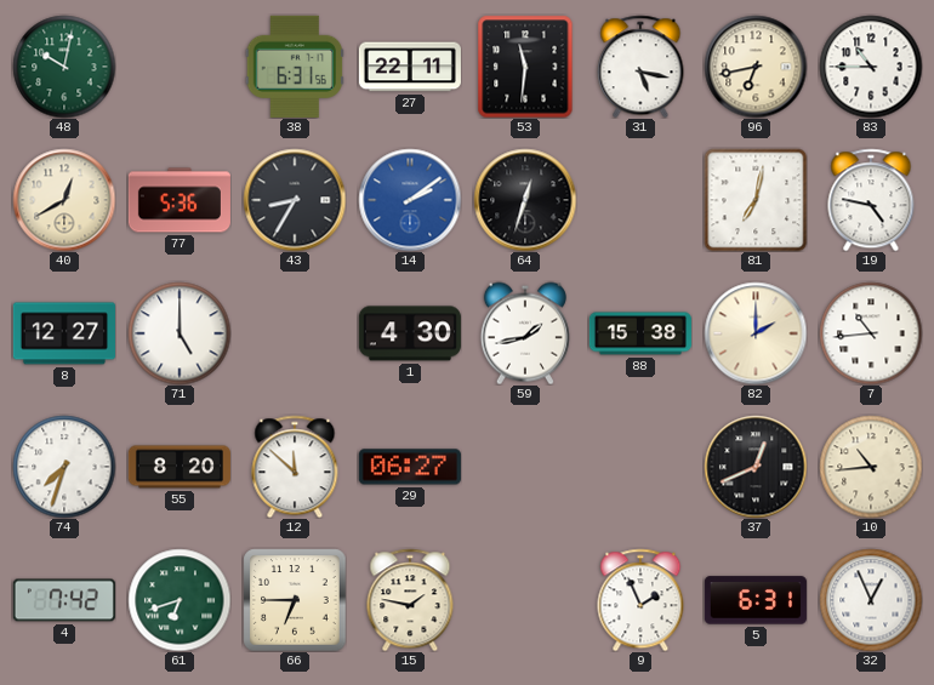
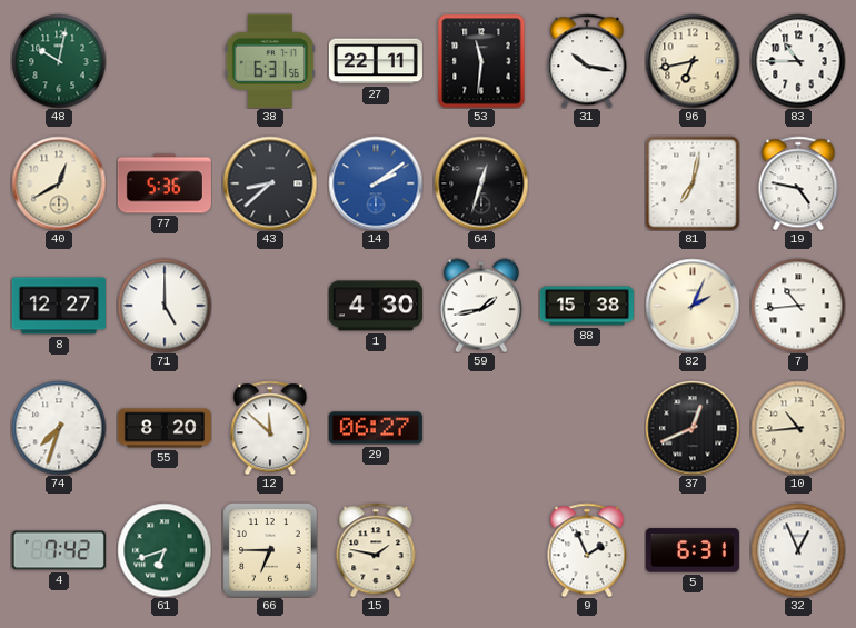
31: 5:17 -> 10:17 (587, 61)
43: 8:35 -> 8:38 (270, 183)
82: 2:00 -> 2:04 (693, 306)
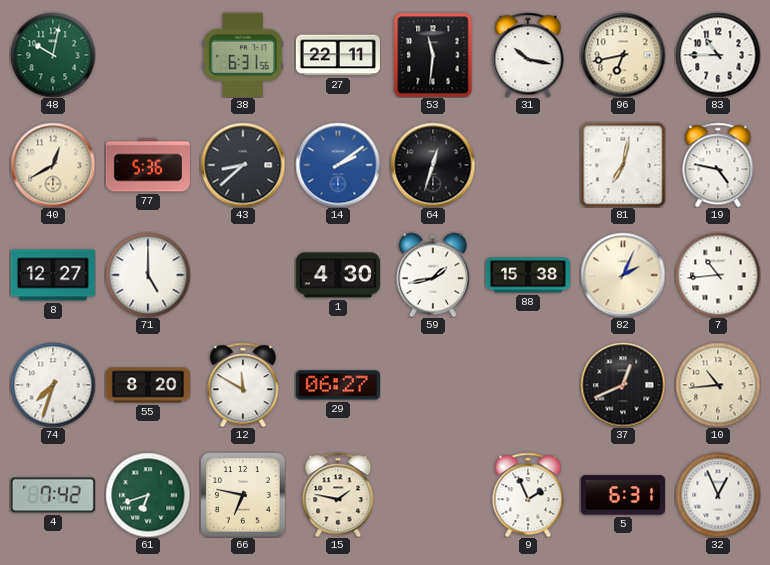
12: 11:52 -> 11:50 (243, 385)
66: 6:45 -> 6:47 (243, 495)
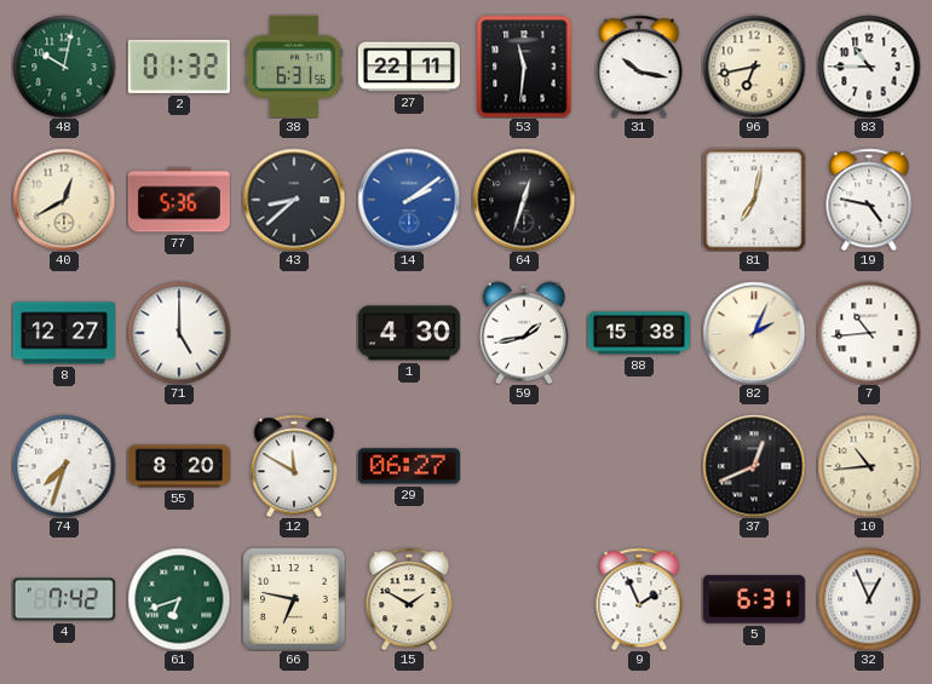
2: none -> 01:32 (179, 67)
15: 1:47 -> 1:50 (409, 599)
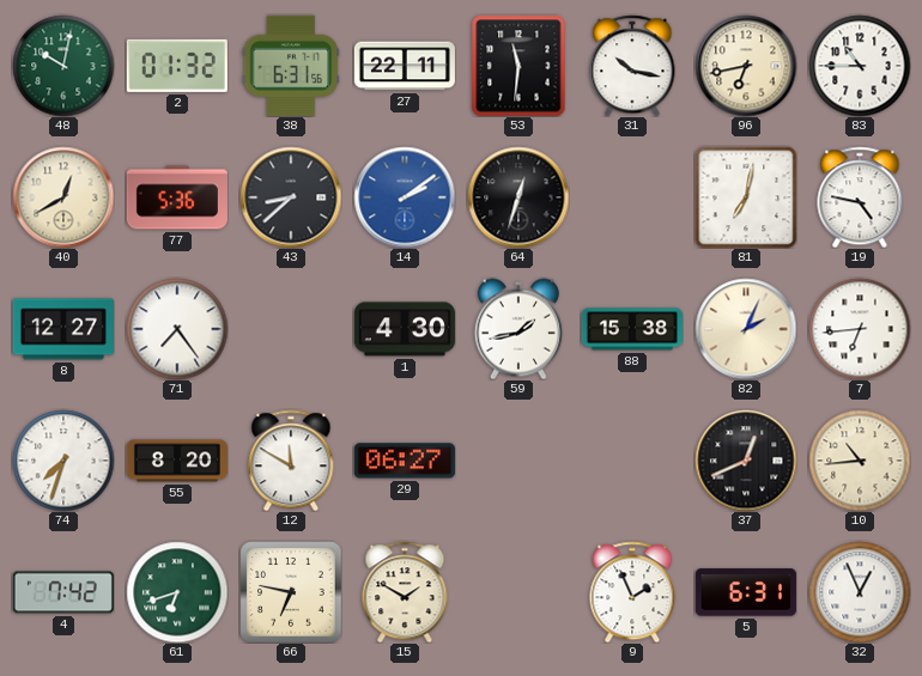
71: 5:00 -> 7:24 (177, 329)
7: 10:44 -> 6:44 (860, 329)
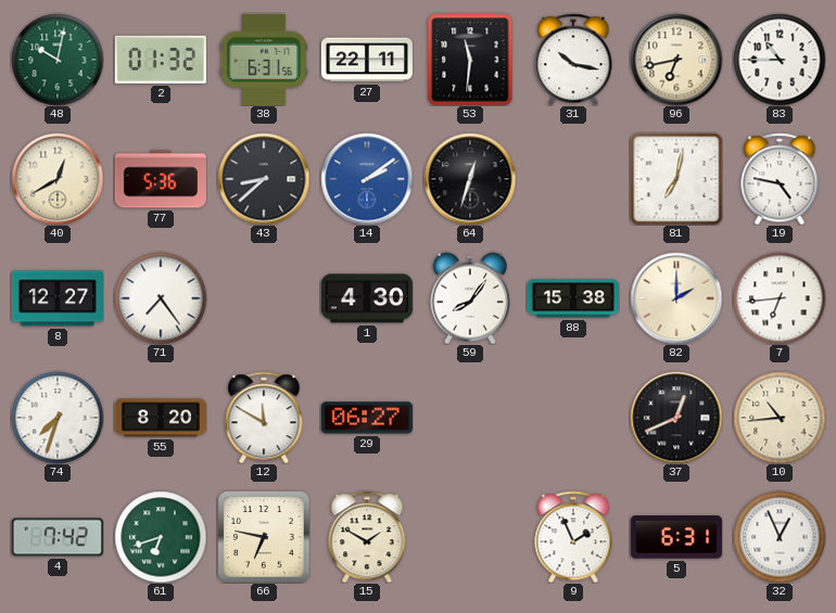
59: 1:43 -> 8:06 (470, 298)
82: 2:04 -> 2:00 (676, 298)
